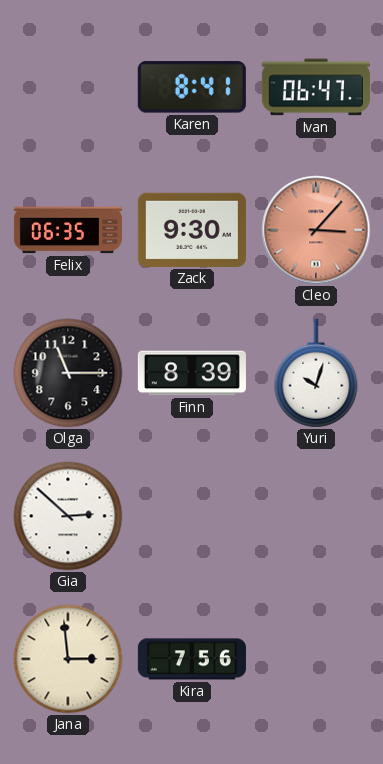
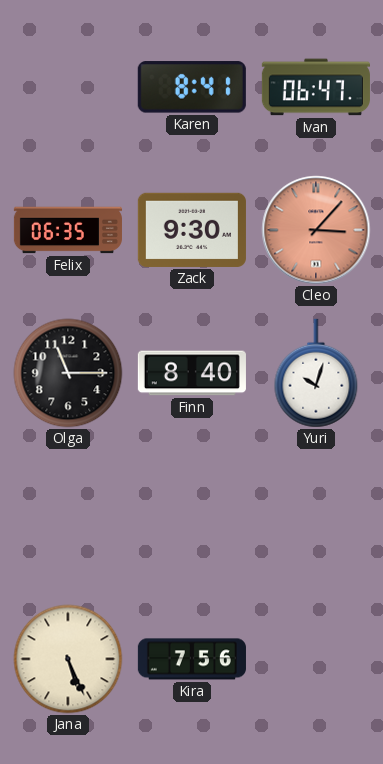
Finn: 8:39 -> 8:40 (192, 373)
Gia: 2:52 -> none (68, 516)
Jana: 2:59 -> 5:26 (68, 659)
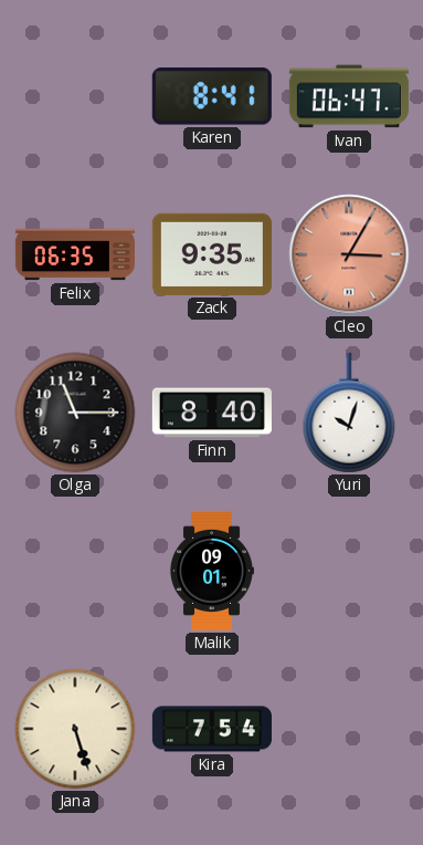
Zack: 9:30 -> 9:35 (212, 254)
Cleo: 3:07 -> 3:05 (349, 254)
Malik: none -> 09:01 (212, 571)
Jana: 5:26 -> 5:27 (75, 729)
Kira: 7:56 -> 7:54 (212, 729)
